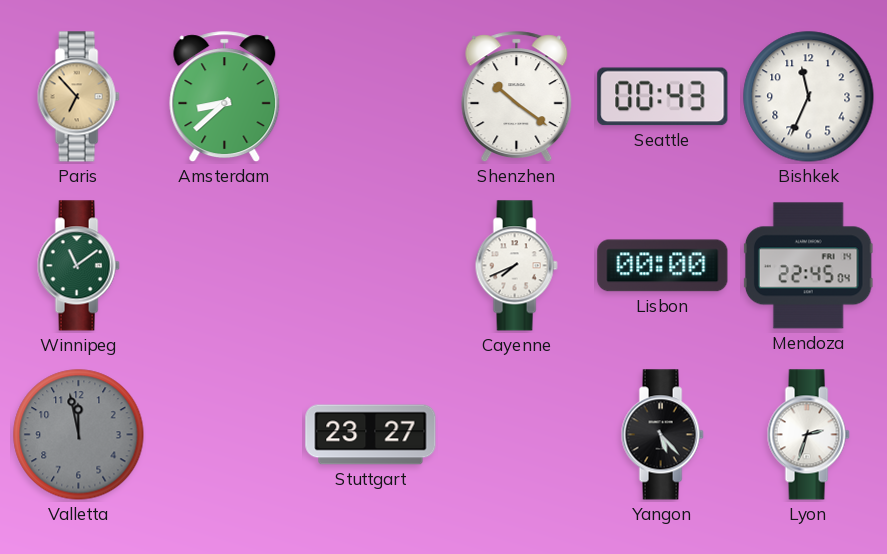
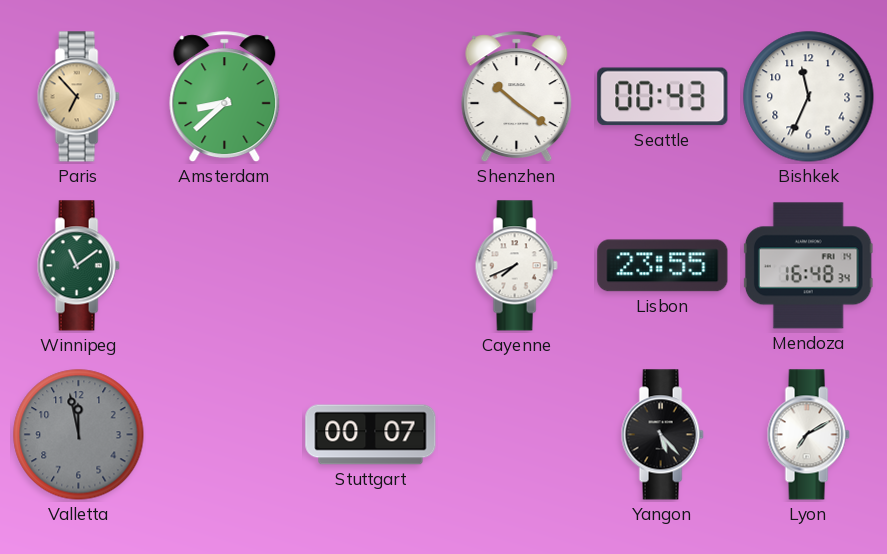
Lisbon: 00:00 -> 23:55 (663, 266)
Mendoza: 22:45 -> 16:48 (808, 266)
Stuttgart: 23:27 -> 00:07 (371, 435)
Lyon: 2:33 -> 7:10 (808, 435)
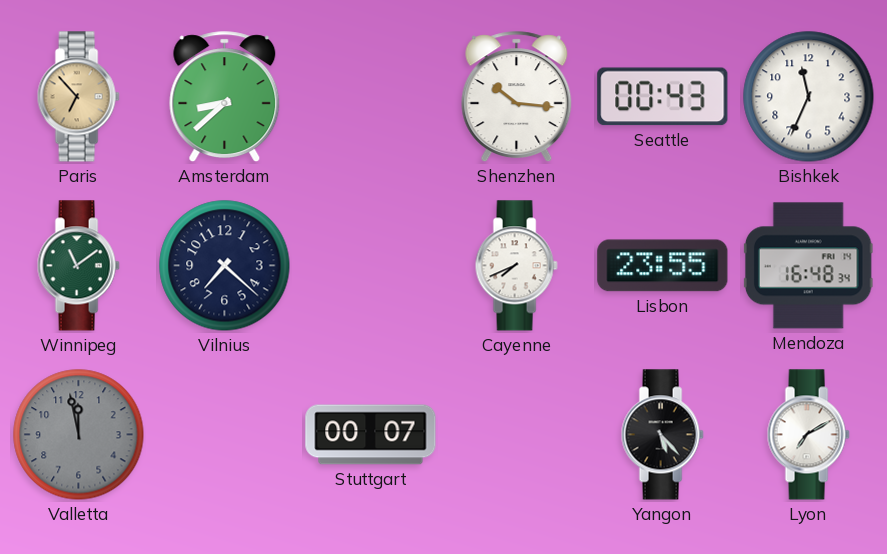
Shenzhen: 10:21 -> 10:16 (517, 97)
Vilnius: none -> 7:22 (225, 266)
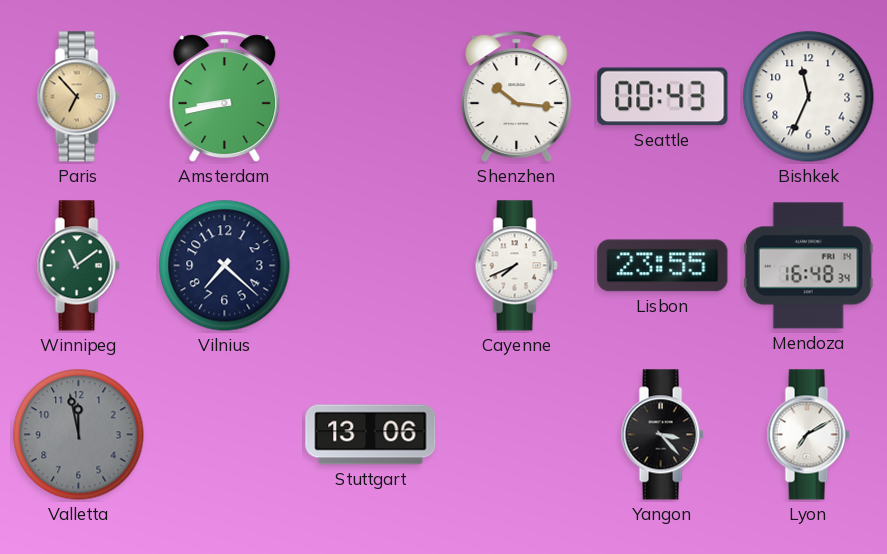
Amsterdam: 8:38 -> 8:43 (225, 97)
Stuttgart: 00:07 -> 13:06 (371, 435)
Yangon: 5:23 -> 3:23 (662, 435)
